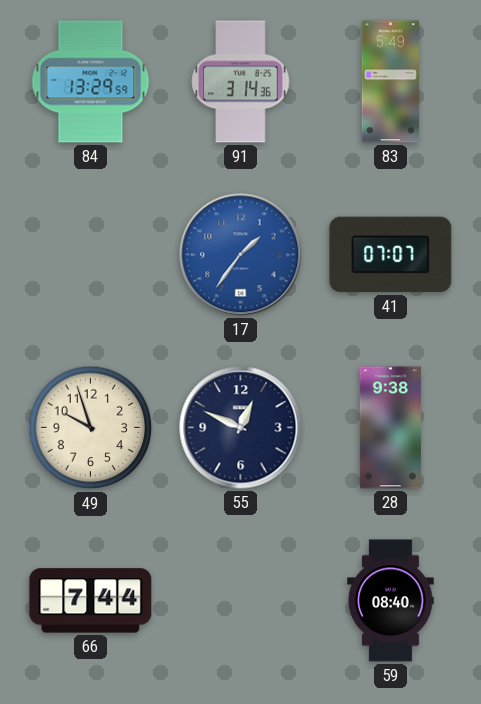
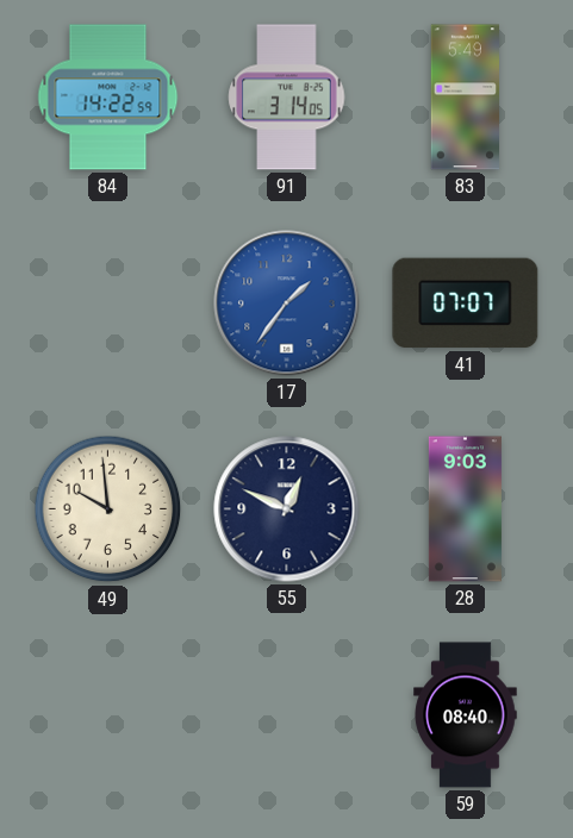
84: 13:29 -> 14:22 (108, 98)
91: 3:14:36 -> 3:14:05 (287, 98)
49: 9:57 -> 9:59 (108, 509)
28: 9:38 -> 9:03 (465, 509)
66: 7:44 -> none (91, 601)
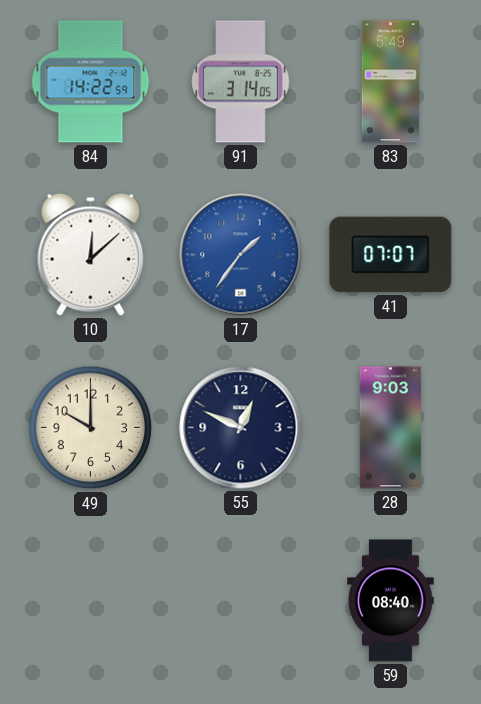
10: none -> 12:08 (91, 254)
49: 9:59 -> 10:00 (91, 428)
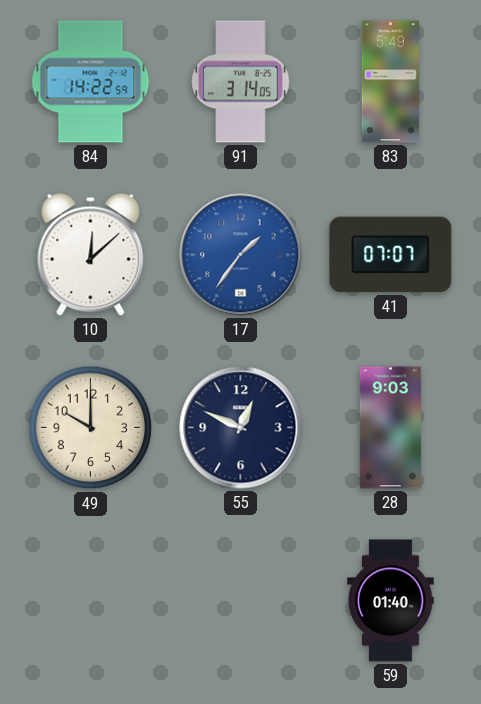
59: 08:40 -> 01:40 (391, 601)
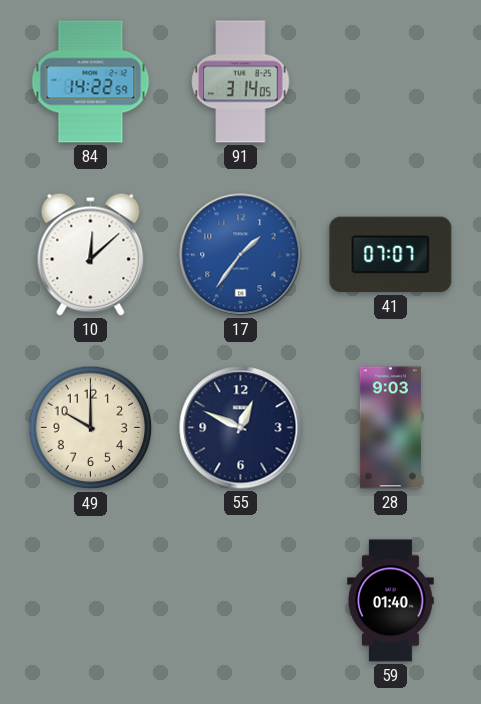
83: 5:49 -> none (391, 82)
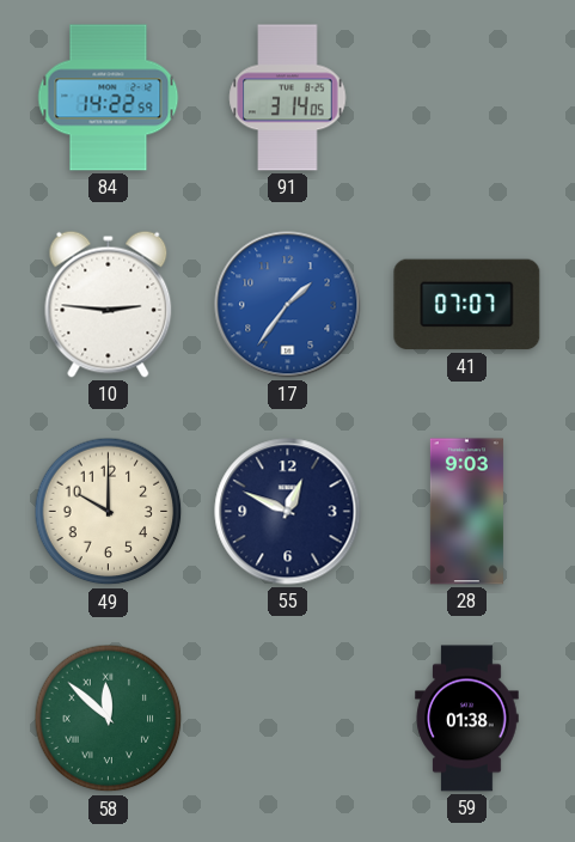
10: 12:08 -> 2:46 (109, 304)
58: none -> 11:52 (109, 719)
59: 01:40 -> 01:38 (467, 719)
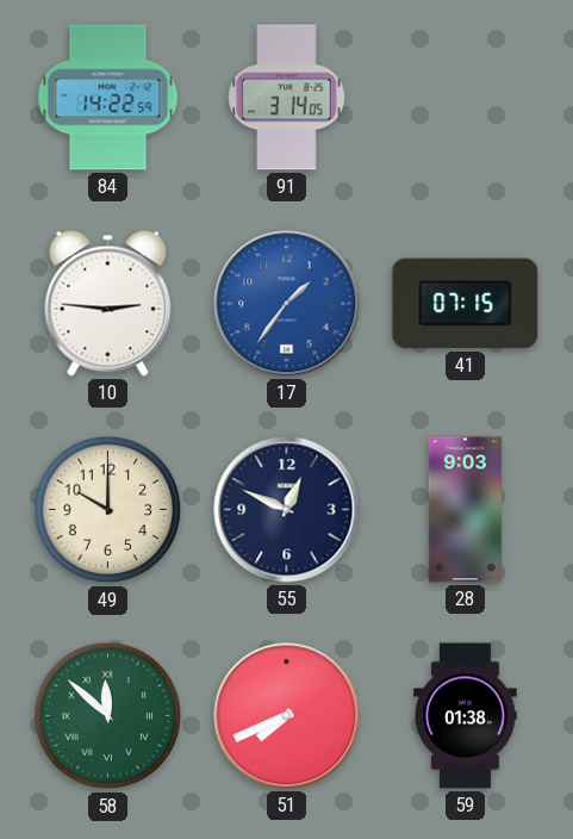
41: 07:07 -> 07:15 (466, 304)
51: none -> 7:41 (287, 716)
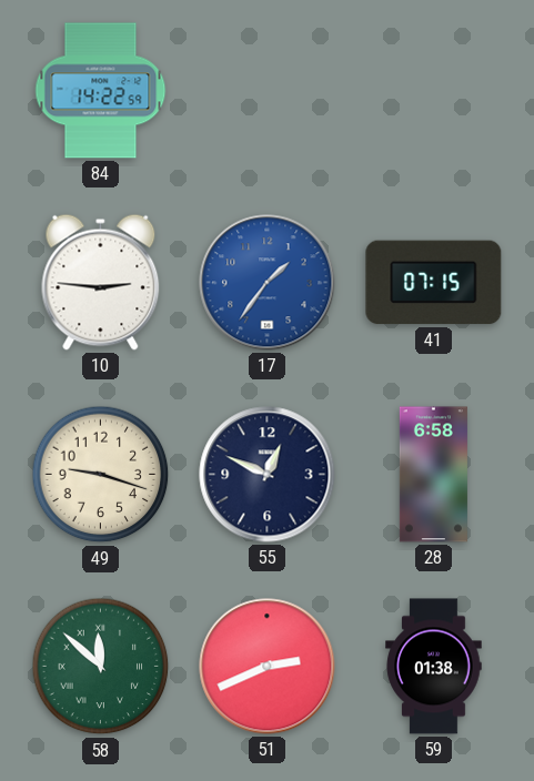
91: 3:14 -> none (287, 98)
49: 10:00 -> 9:18 (101, 475)
28: 9:03 -> 6:58 (433, 475)
51: 7:41 -> 2:41 (268, 667)
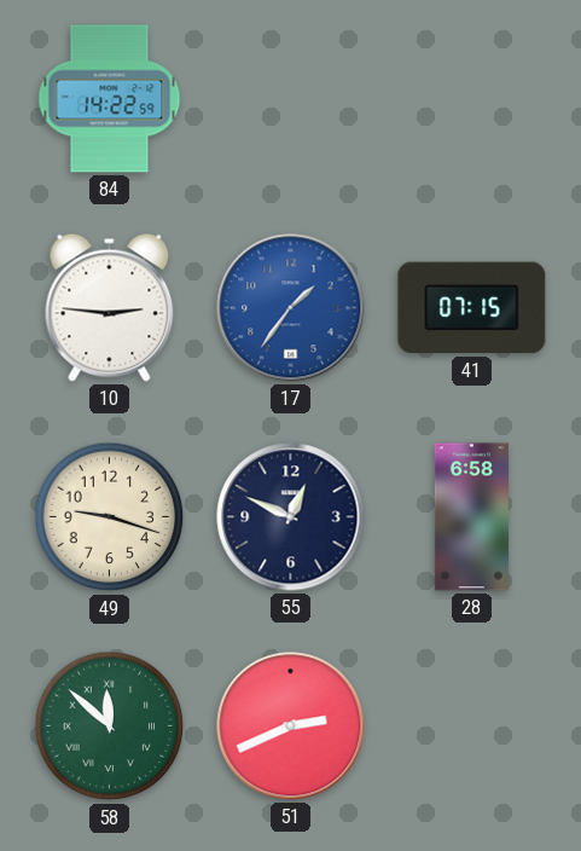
59: 01:38 -> none (434, 667)
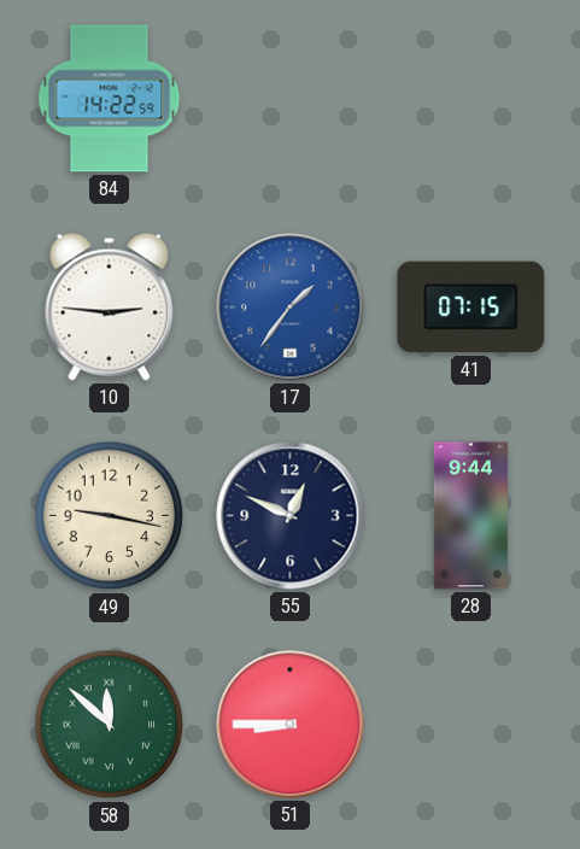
49: 9:18 -> 9:17 (110, 516)
28: 6:58 -> 9:44 (470, 516)
51: 2:41 -> 8:45 (291, 725)
